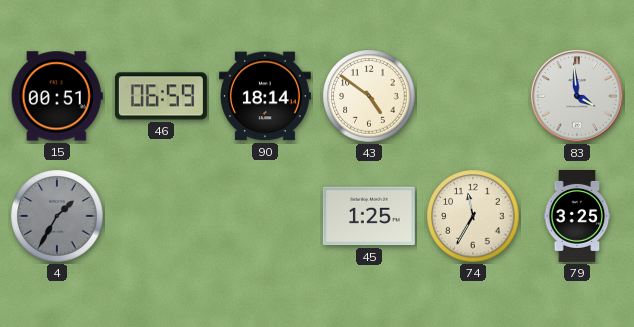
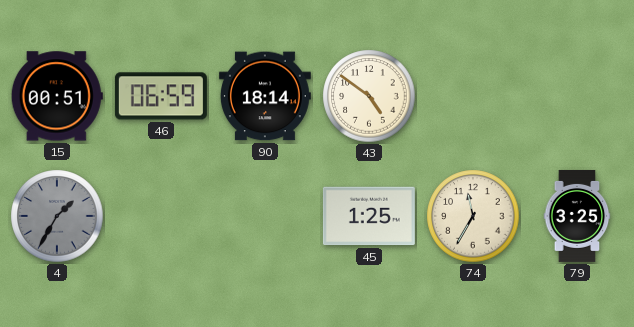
83: 3:59 -> none (577, 96)
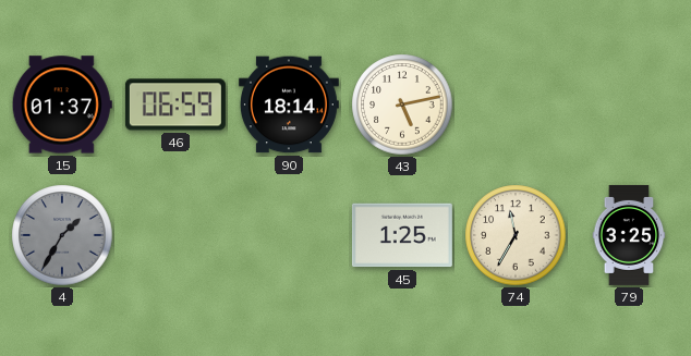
15: 00:51 -> 01:37 (62, 105)
43: 4:51 -> 5:13 (402, 105)
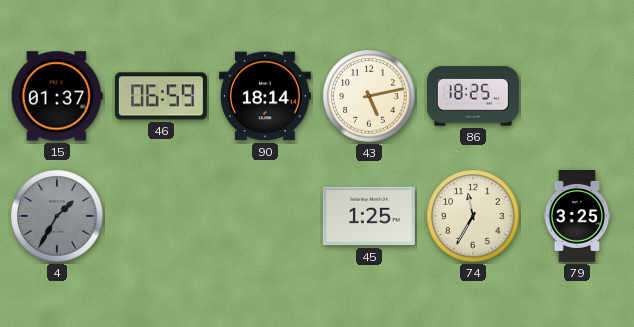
86: none -> 18:25 (473, 96)
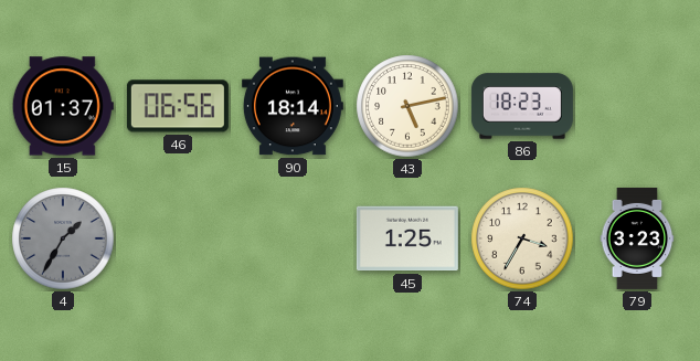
46: 06:59 -> 06:56 (178, 106)
86: 18:25 -> 18:23 (522, 106)
74: 11:35 -> 3:35 (522, 238)
79: 3:25 -> 3:23 (637, 238)
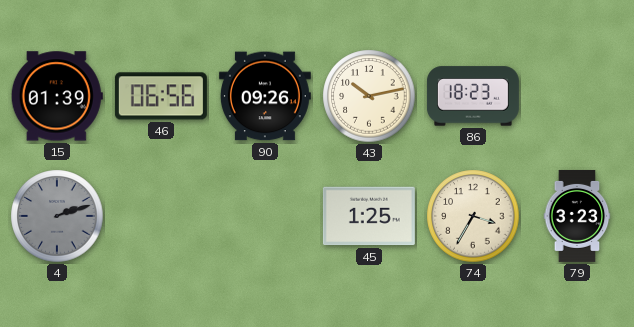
15: 01:37 -> 01:39 (57, 96)
90: 18:14 -> 09:26 (265, 96)
43: 5:13 -> 10:13 (369, 96)
4: 1:35 -> 2:12 (57, 216)
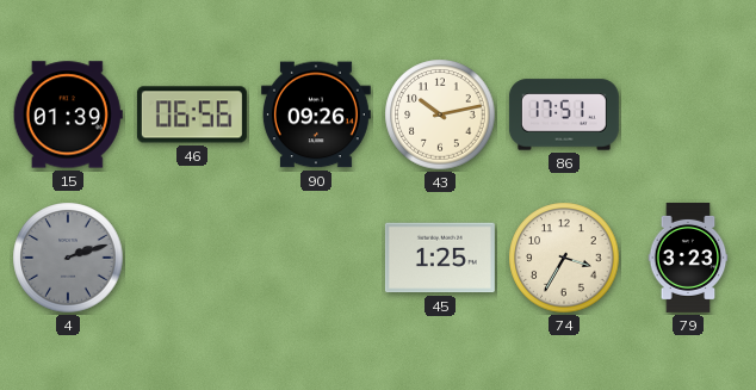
86: 18:23 -> 17:51 (564, 114)
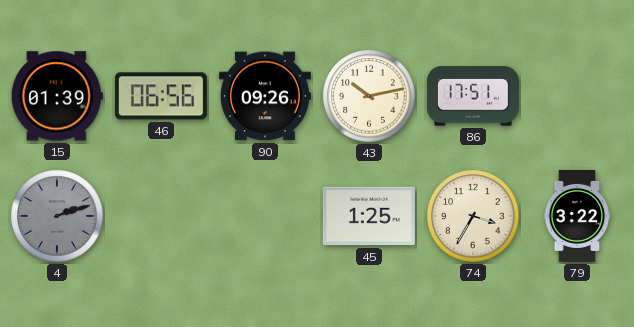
79: 3:23 -> 3:22 (577, 216)
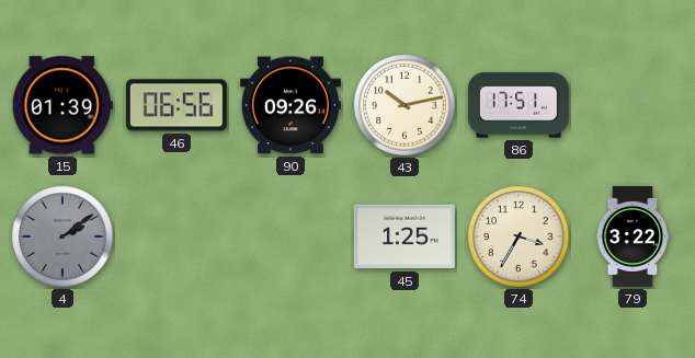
4: 2:12 -> 2:09 (62, 236)
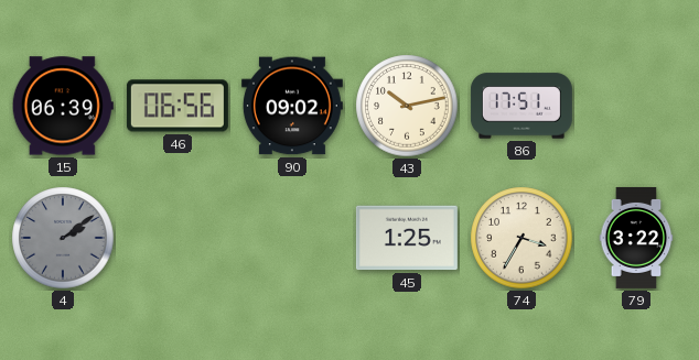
15: 01:39 -> 06:39 (63, 106)
90: 09:26 -> 09:02 (292, 106)
